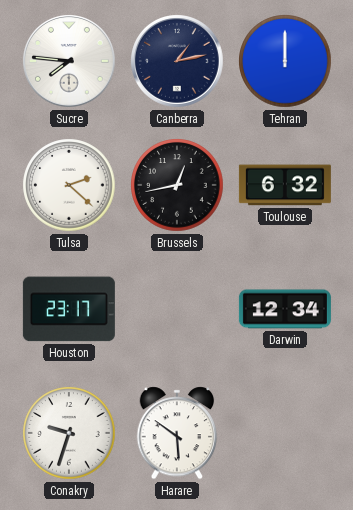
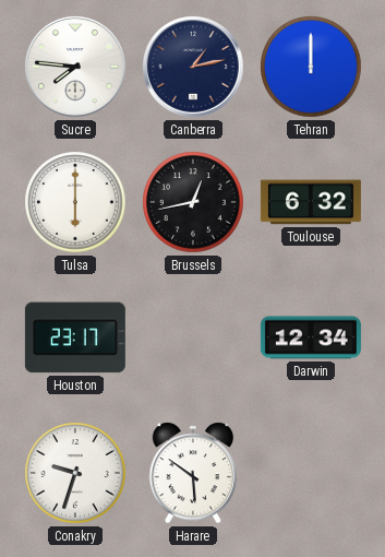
Tulsa: 2:22 -> 6:00 (75, 202)
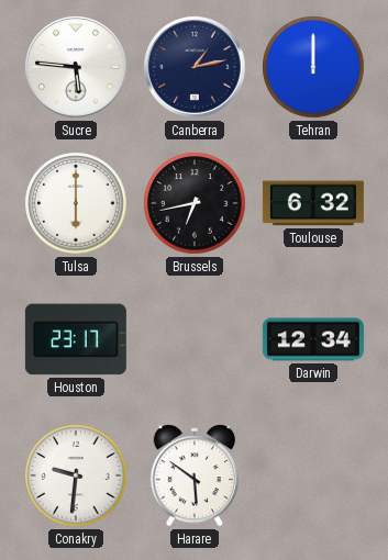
Sucre: 7:46 -> 5:46 (77, 68)
Brussels: 12:43 -> 6:43 (195, 203)
Conakry: 9:33 -> 9:31 (76, 475)
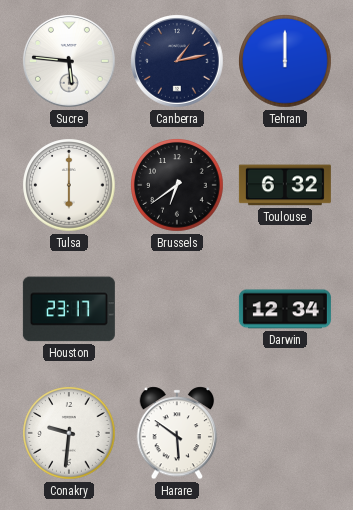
Brussels: 6:43 -> 6:39 (177, 185)
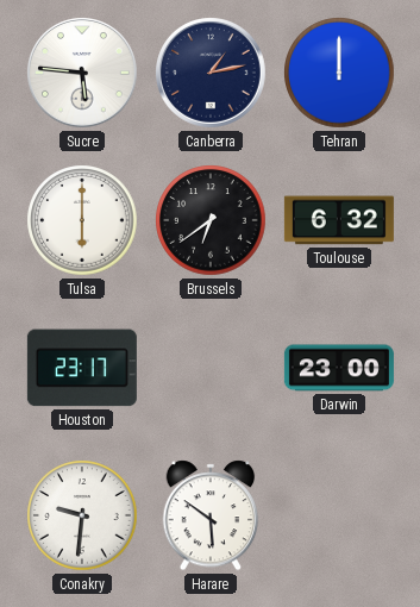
Darwin: 12:34 -> 23:00 (339, 368)
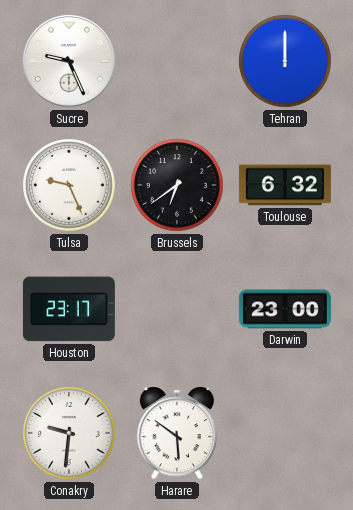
Sucre: 5:46 -> 9:26 (70, 62)
Canberra: 1:13 -> none (212, 74)
Tulsa: 6:00 -> 9:26 (69, 185)
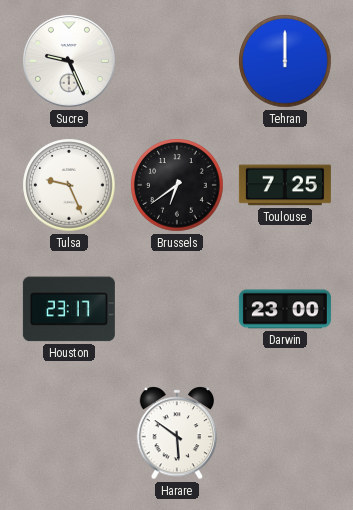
Toulouse: 6:32 -> 7:25 (285, 185)
Conakry: 9:31 -> none (69, 433)
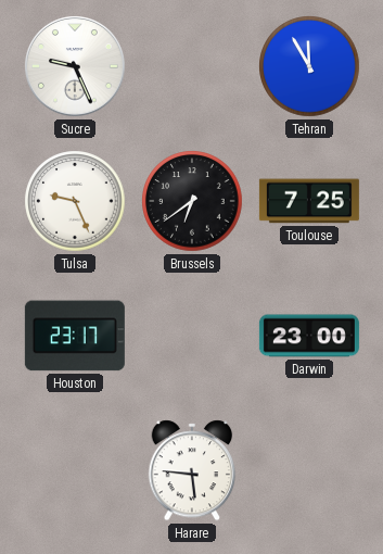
Tehran: 12:00 -> 11:55 (309, 66)
Harare: 5:51 -> 5:46 (192, 470)
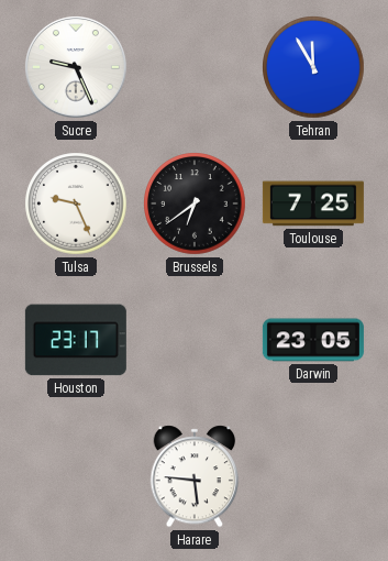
Darwin: 23:00 -> 23:05 (313, 340)
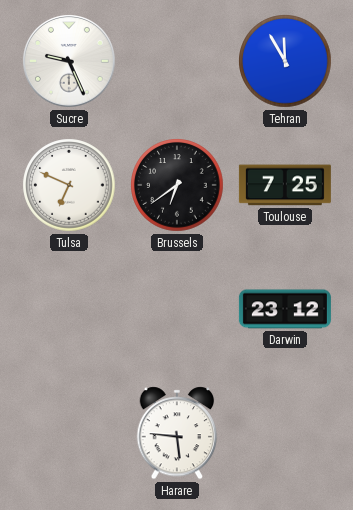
Tulsa: 9:26 -> 6:49 (69, 185)
Houston: 23:17 -> none (76, 340)
Darwin: 23:05 -> 23:12 (285, 309)
